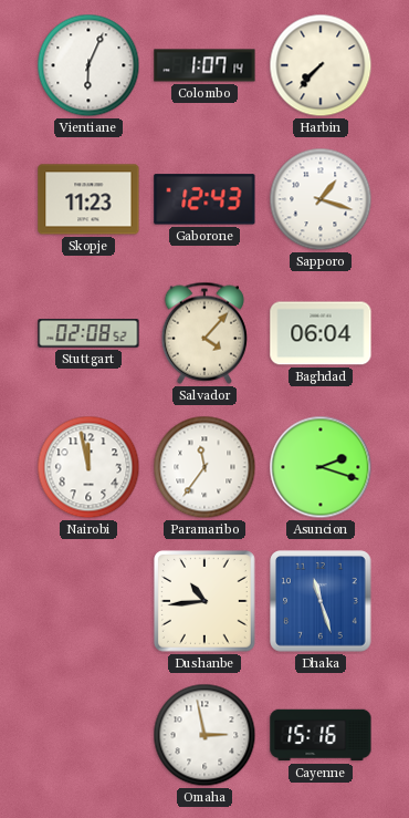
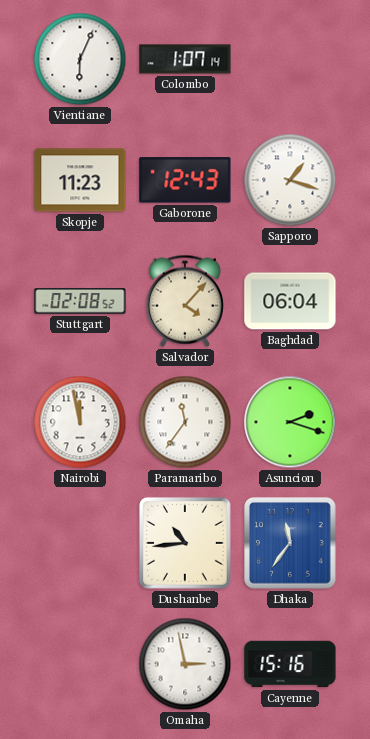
Harbin: 7:37 -> none (321, 65)
Dhaka: 11:27 -> 11:36 (291, 544)
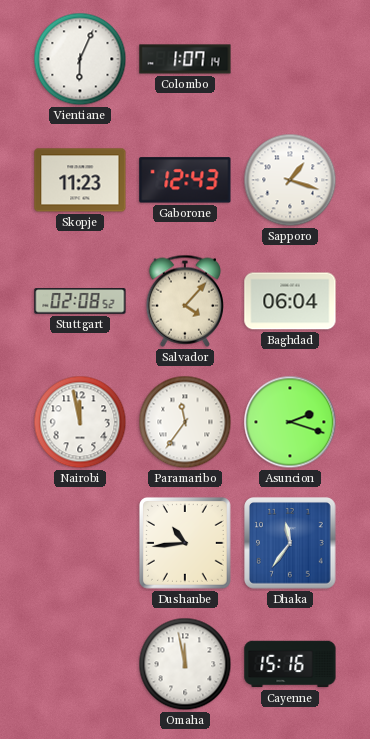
Omaha: 2:58 -> 11:58 (185, 664)
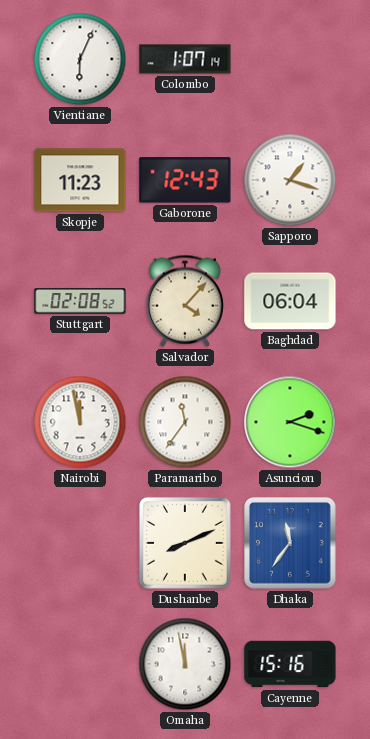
Dushanbe: 10:44 -> 8:11 (185, 543)
